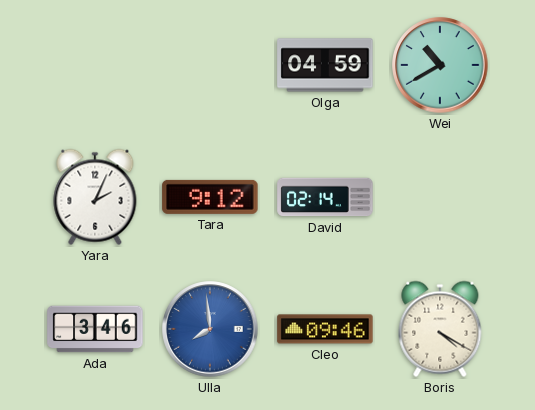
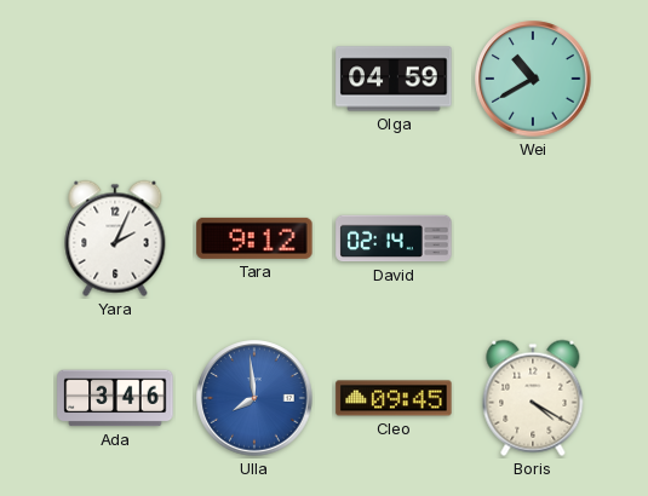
Cleo: 09:46 -> 09:45 (394, 398)
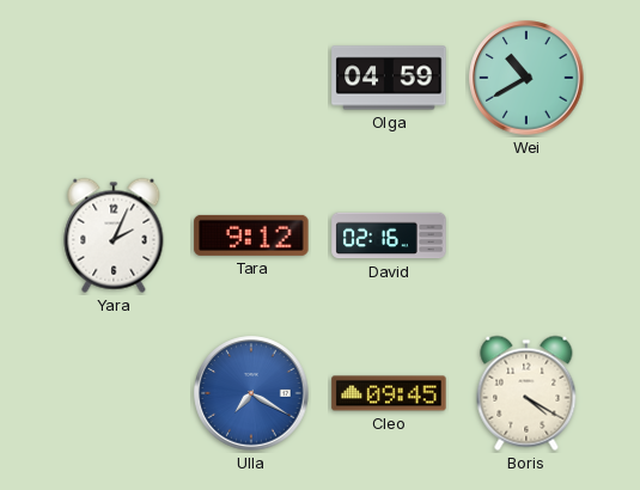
David: 02:14 -> 02:16 (389, 235)
Ada: 3:46 -> none (115, 398)
Ulla: 7:59 -> 7:20 (251, 393)
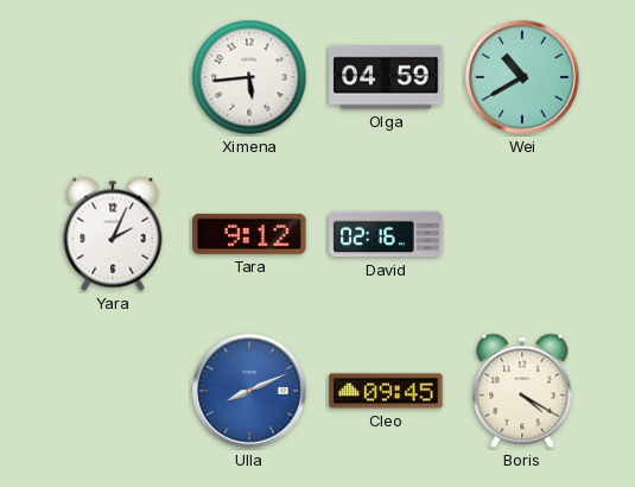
Ximena: none -> 5:44 (249, 77)
Ulla: 7:20 -> 8:11 (249, 391)
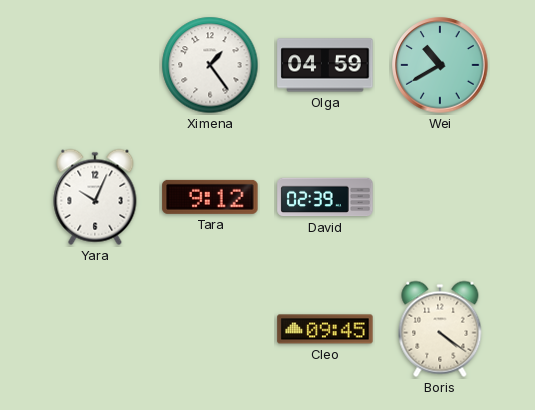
Ximena: 5:44 -> 1:24 (210, 65)
Yara: 2:04 -> 10:04 (95, 197)
David: 02:16 -> 02:39 (325, 197)
Ulla: 8:11 -> none (249, 391)
Boris: 4:20 -> 4:21 (440, 329)
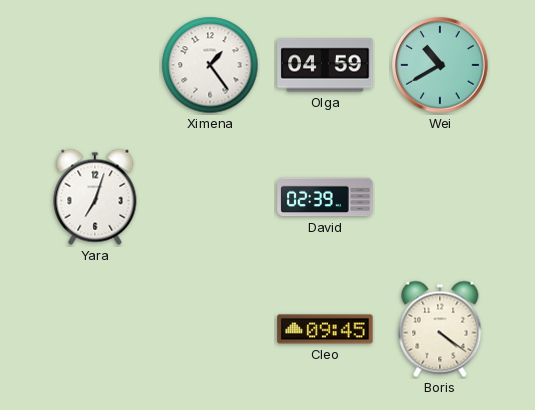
Yara: 10:04 -> 7:03 (95, 197)
Tara: 9:12 -> none (210, 197)
